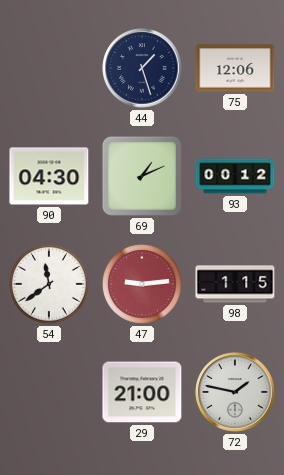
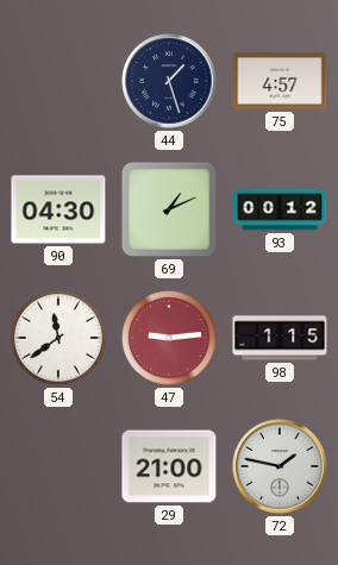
75: 12:06 -> 4:57 (280, 81)
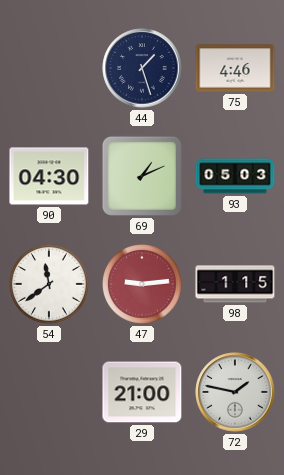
75: 4:57 -> 4:46 (235, 68)
93: 00:12 -> 05:03 (235, 176)
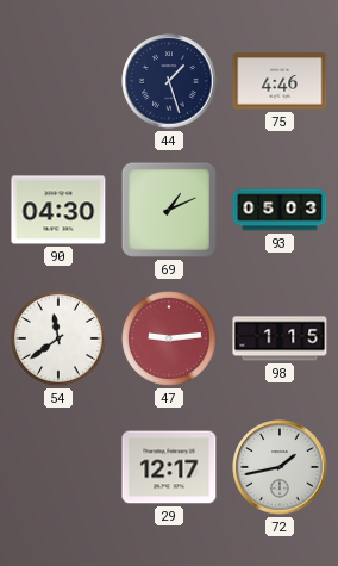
29: 21:00 -> 12:17 (169, 467)
72: 1:47 -> 1:43 (280, 467)
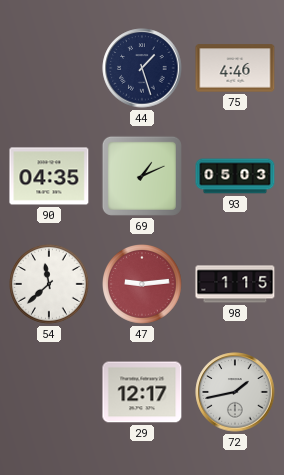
90: 04:30 -> 04:35 (49, 176)
54: 11:39 -> 11:38 (50, 285)
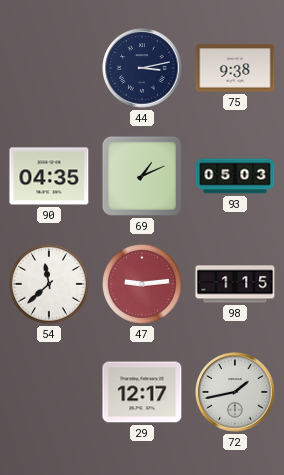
44: 1:27 -> 3:13 (142, 68)
75: 4:46 -> 9:38 (235, 68)
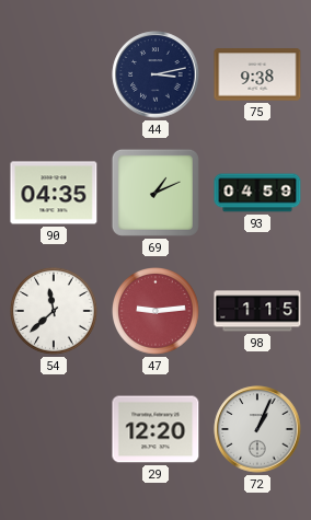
93: 05:03 -> 04:59 (257, 193)
29: 12:17 -> 12:20 (155, 429)
72: 1:43 -> 1:04 (257, 429)
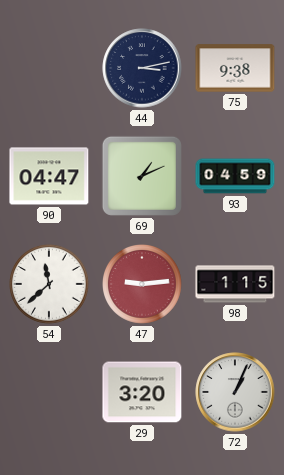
90: 04:35 -> 04:47 (49, 176)
29: 12:20 -> 3:20 (142, 392)
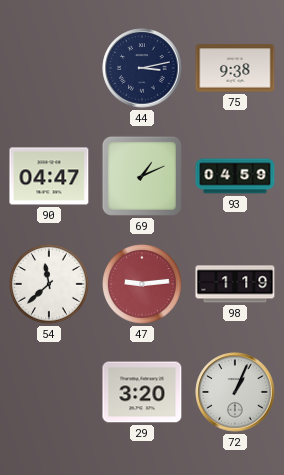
98: 1:15 -> 1:19 (235, 284)
